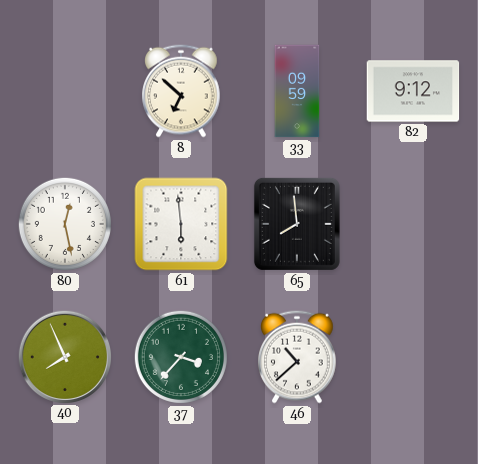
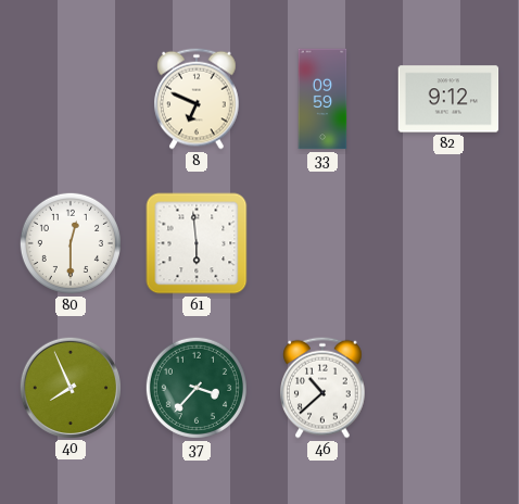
8: 6:52 -> 6:49 (198, 99)
80: 12:28 -> 12:30 (71, 243)
65: 7:59 -> none (297, 224)
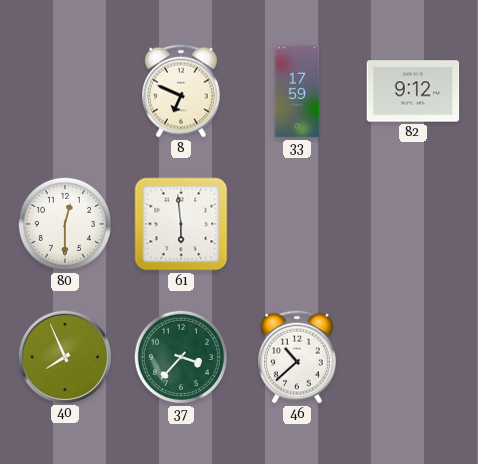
33: 09:59 -> 17:59 (297, 91)
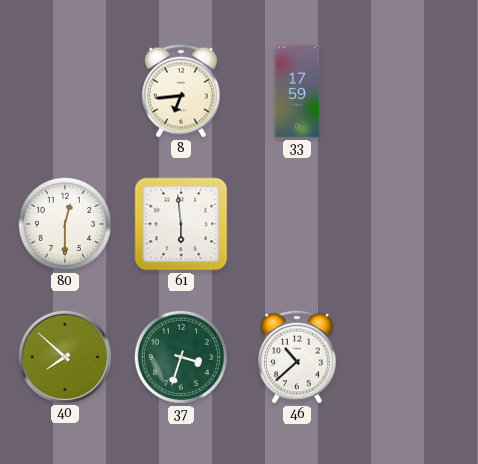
8: 6:49 -> 6:44 (182, 91)
82: 9:12 -> none (413, 91)
40: 7:56 -> 7:52 (64, 356)
37: 3:37 -> 3:33 (181, 357)
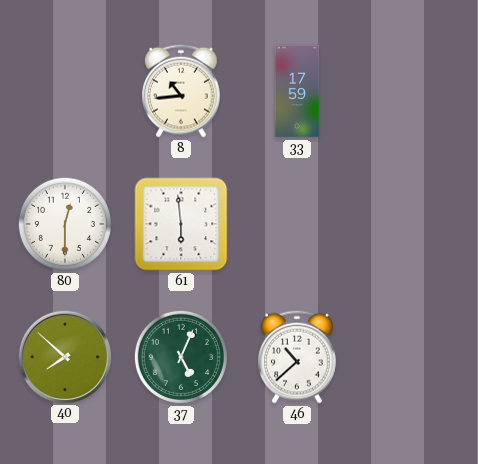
8: 6:44 -> 10:44 (182, 91)
37: 3:33 -> 5:04 (181, 357)
